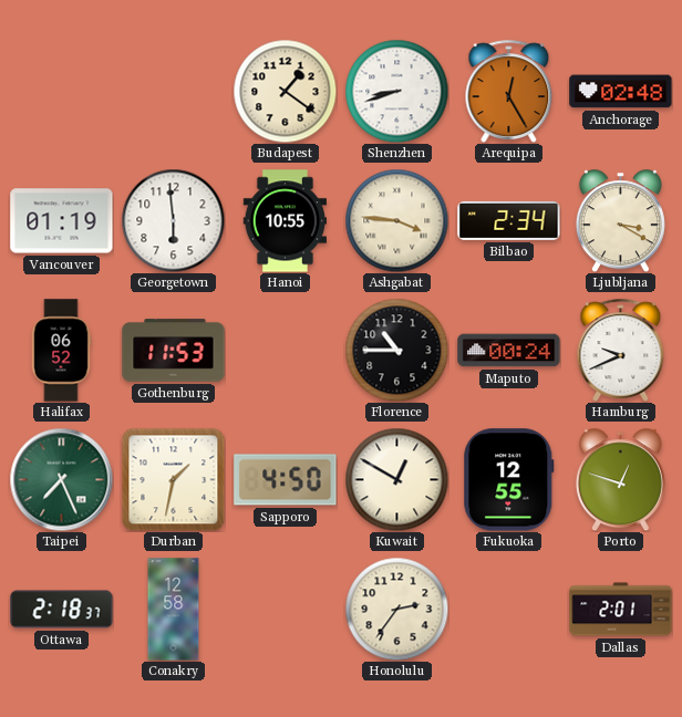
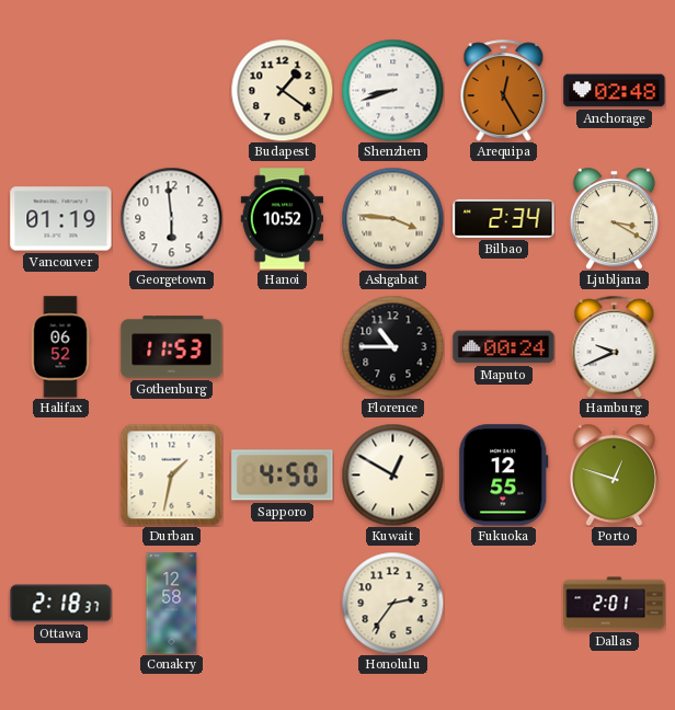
Hanoi: 10:55 -> 10:52 (282, 219)
Taipei: 7:26 -> none (61, 479)
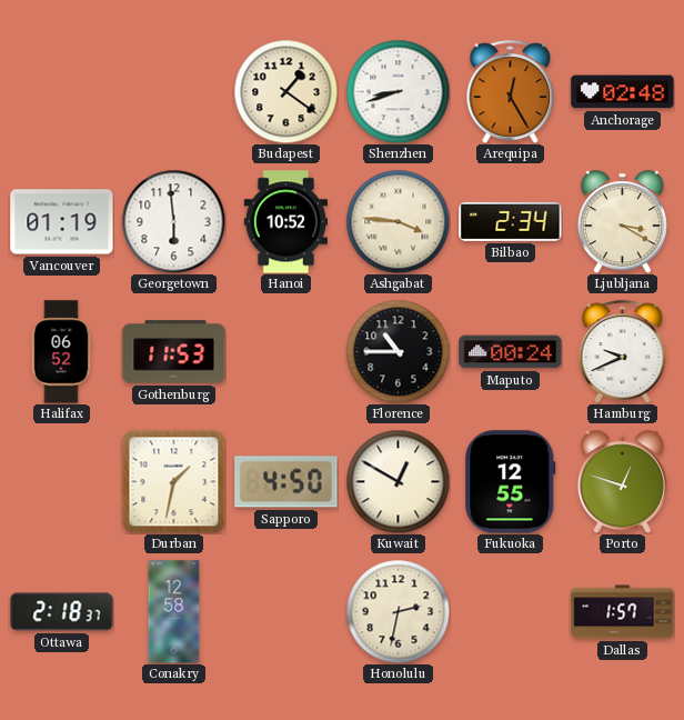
Honolulu: 2:36 -> 2:32 (398, 611)
Dallas: 2:01 -> 1:57 (623, 612)
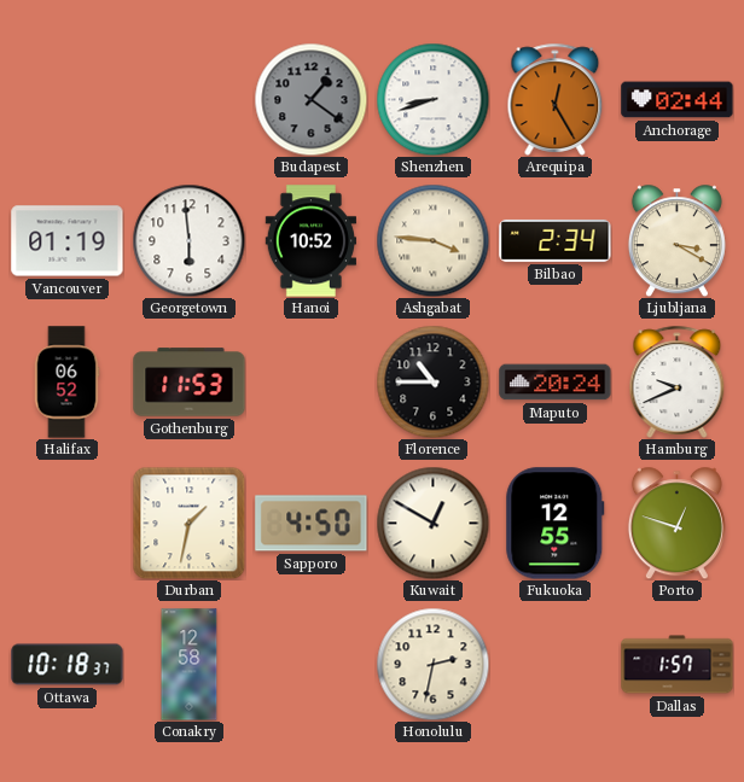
Budapest dial: cream -> grey (310, 99)
Anchorage: 02:48 -> 02:44 (678, 100)
Maputo: 00:24 -> 20:24 (556, 383)
Ottawa: 2:18 -> 10:18 (68, 665)
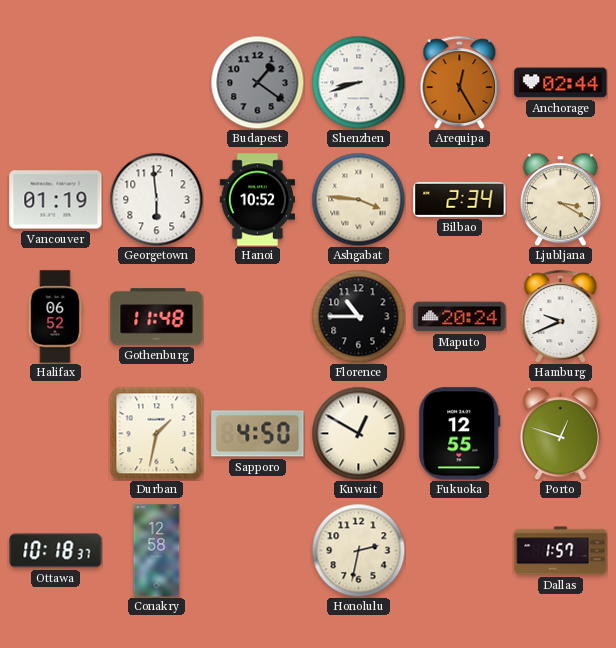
Gothenburg: 11:53 -> 11:48 (157, 317)
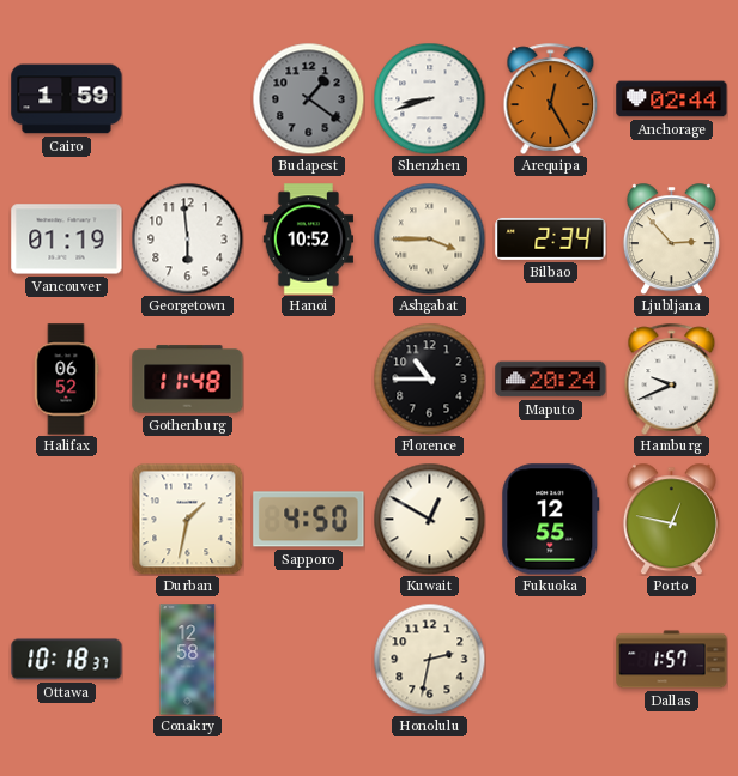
Cairo: none -> 1:59 (67, 99)
Ashgabat: 3:46 -> 3:45 (429, 238)
Ljubljana: 3:20 -> 2:53 (671, 238)
Porto: 12:48 -> 12:47 (671, 519)
